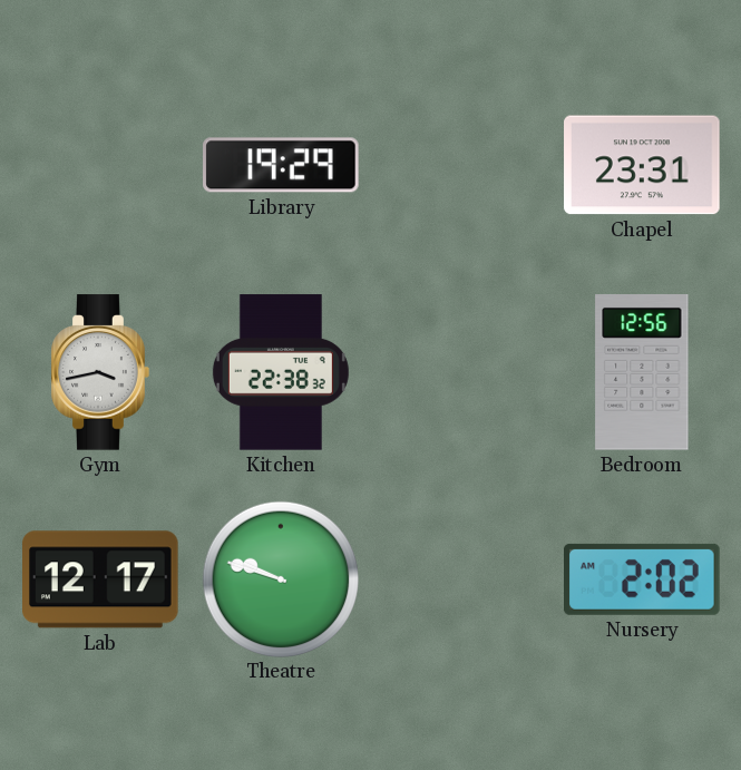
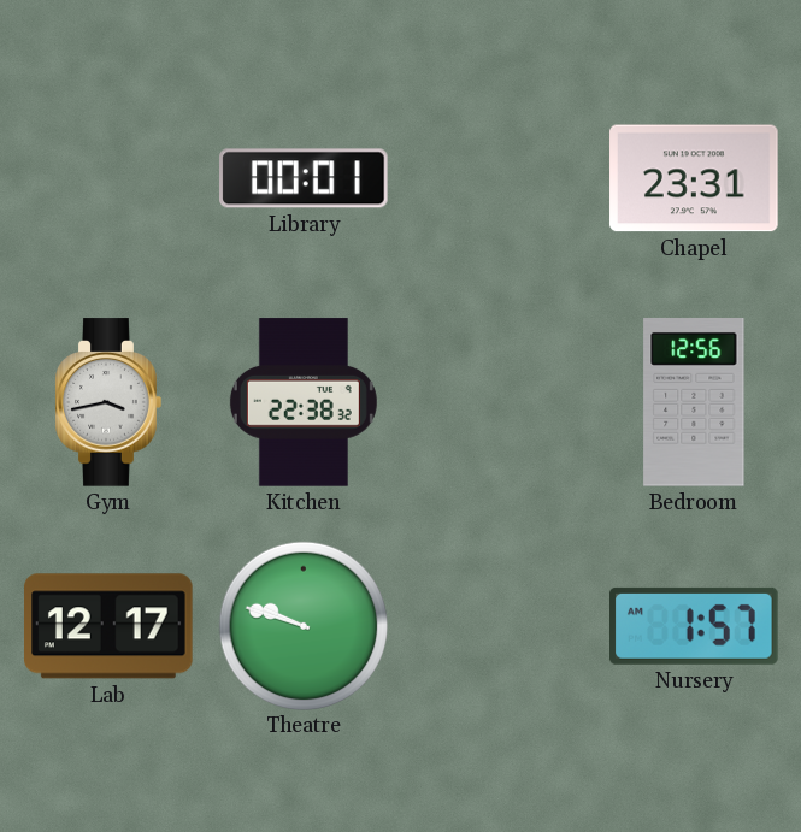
Library: 19:29 -> 00:01 (304, 178)
Nursery: 2:02 -> 1:57 (695, 626)
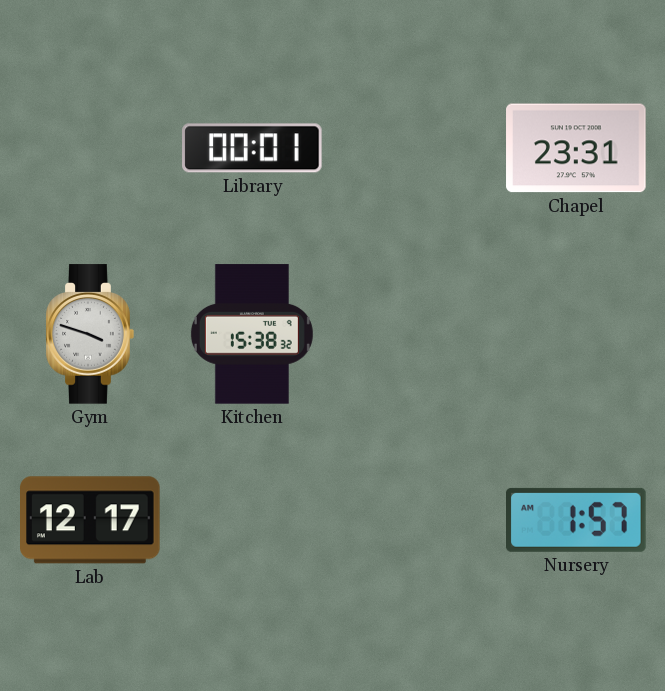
Gym: 3:43 -> 3:48 (90, 334)
Kitchen: 22:38 -> 15:38 (252, 334)
Bedroom: 12:56 -> none (694, 402)
Theatre: 9:48 -> none (302, 625)
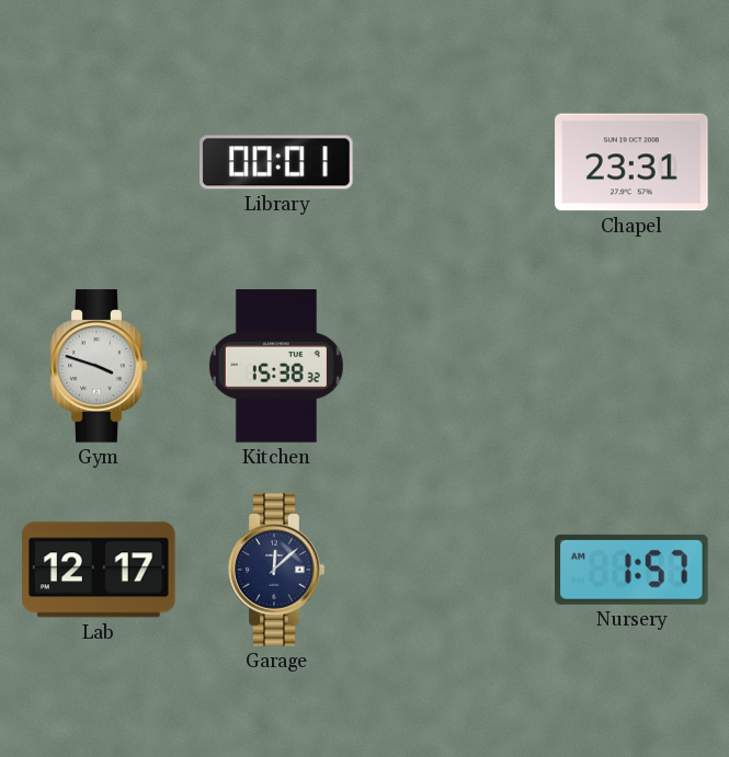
Garage: none -> 12:08 (276, 570)
